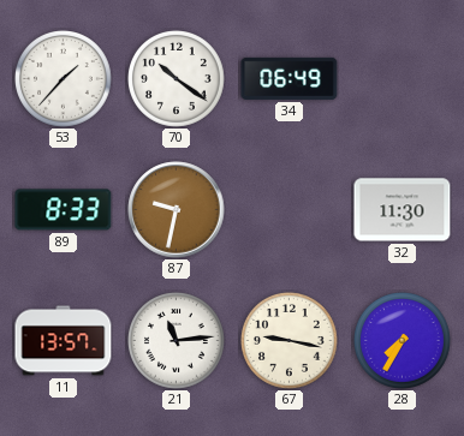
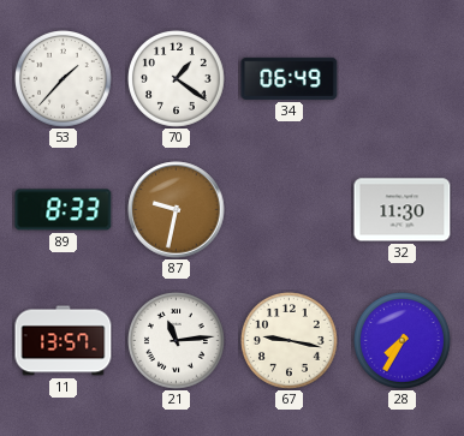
70: 10:21 -> 1:21 (177, 79)
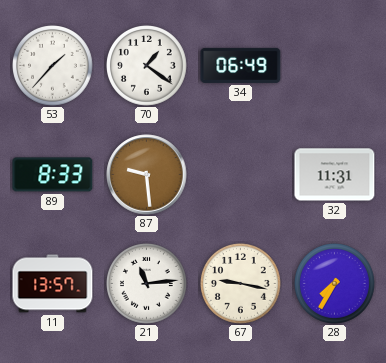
87: 9:32 -> 9:29 (147, 175)
32: 11:30 -> 11:31 (335, 175)
